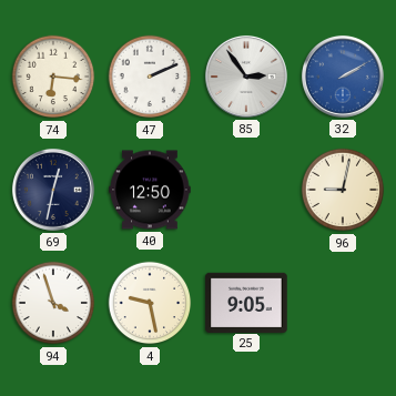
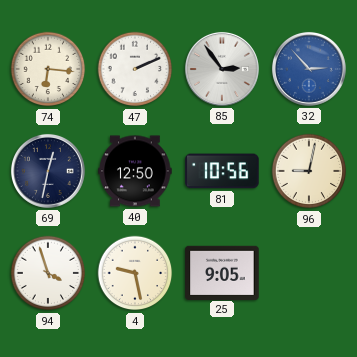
32: 2:10 -> 2:53 (309, 69)
81: none -> 10:56 (222, 171)
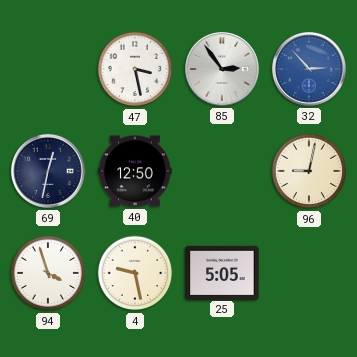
74: 6:16 -> none (48, 69)
47: 2:11 -> 3:28 (135, 69)
81: 10:56 -> none (222, 171)
25: 9:05 -> 5:05 (222, 272)
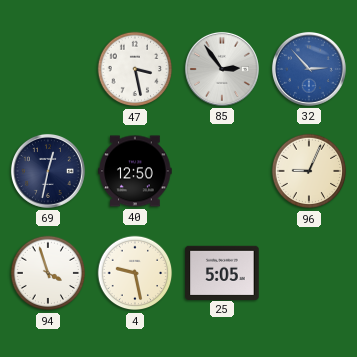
96: 9:02 -> 9:04 (309, 171)
